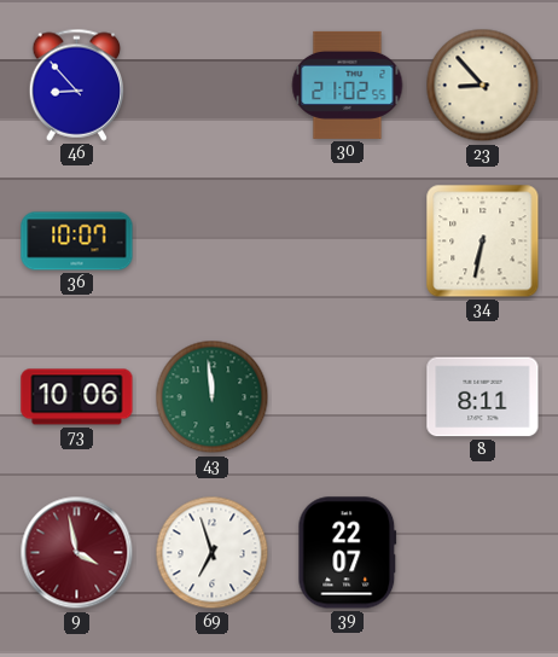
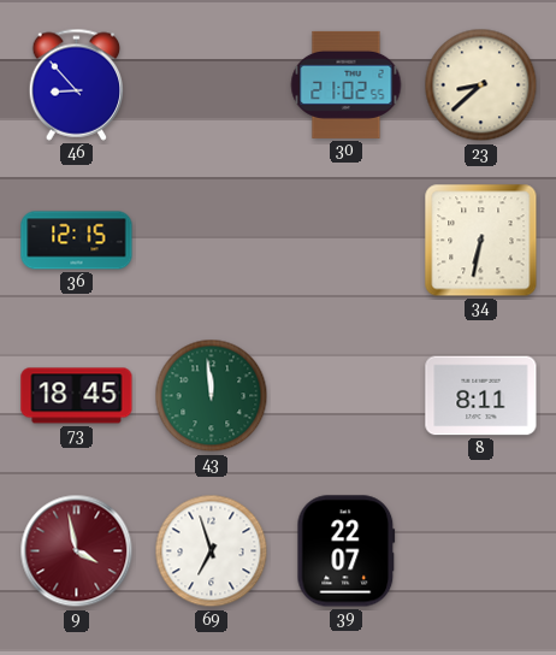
23: 8:53 -> 8:38 (481, 85)
36: 10:07 -> 12:15 (77, 241)
73: 10:06 -> 18:45 (77, 396)
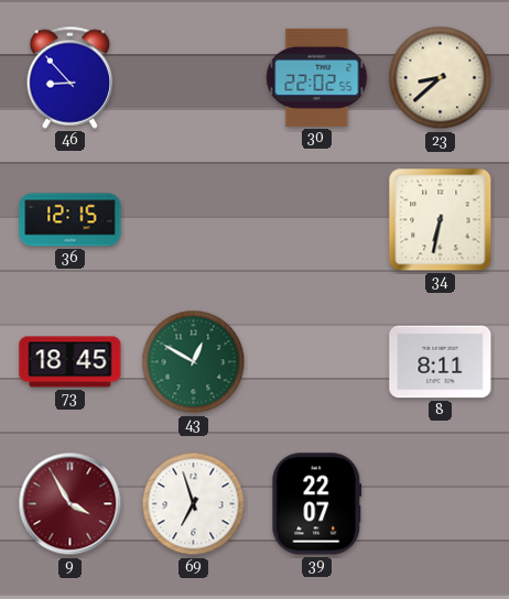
30: 21:02 -> 22:02 (317, 77)
43: 11:59 -> 12:50 (194, 362)
9: 3:58 -> 3:55 (71, 504)
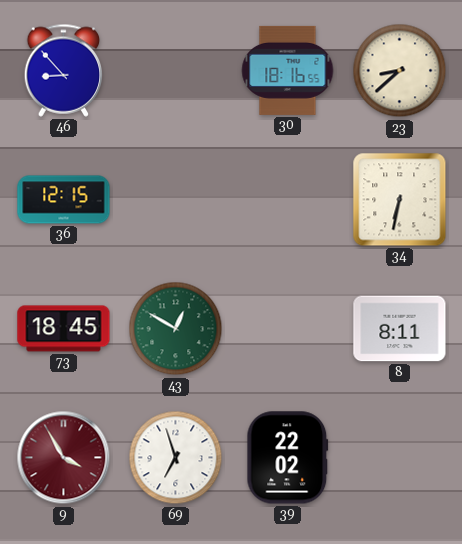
30: 22:02 -> 18:16 (288, 70)
39: 22:07 -> 22:02 (288, 458)
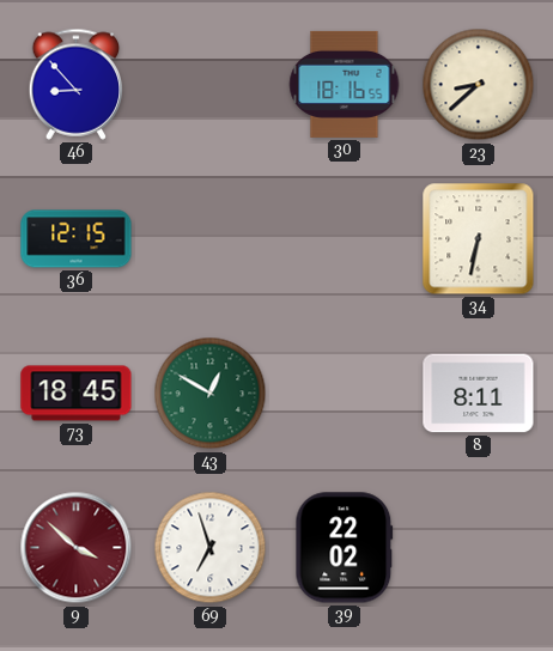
9: 3:55 -> 3:52 (77, 548)
